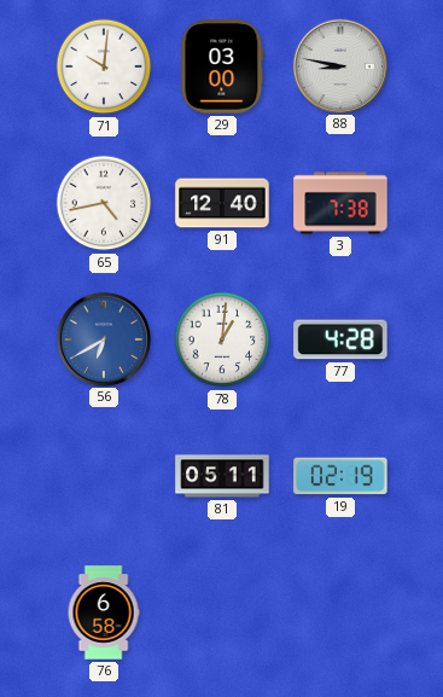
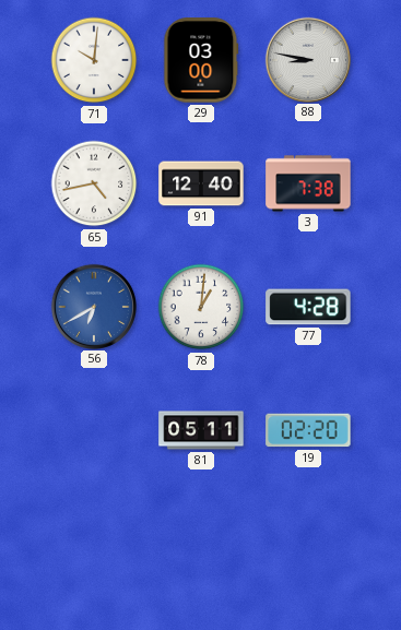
19: 02:19 -> 02:20 (308, 430)
76: 6:58 -> none (104, 612)
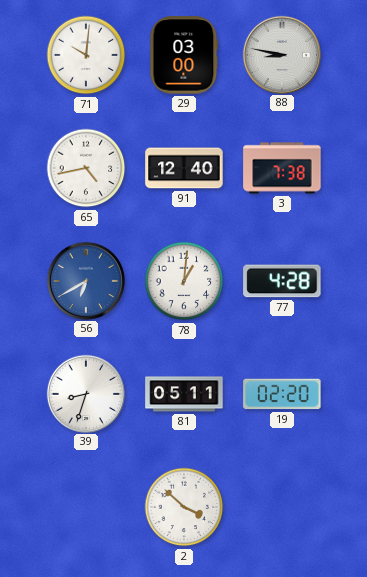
39: none -> 8:33 (85, 393)
2: none -> 3:52 (184, 507)
